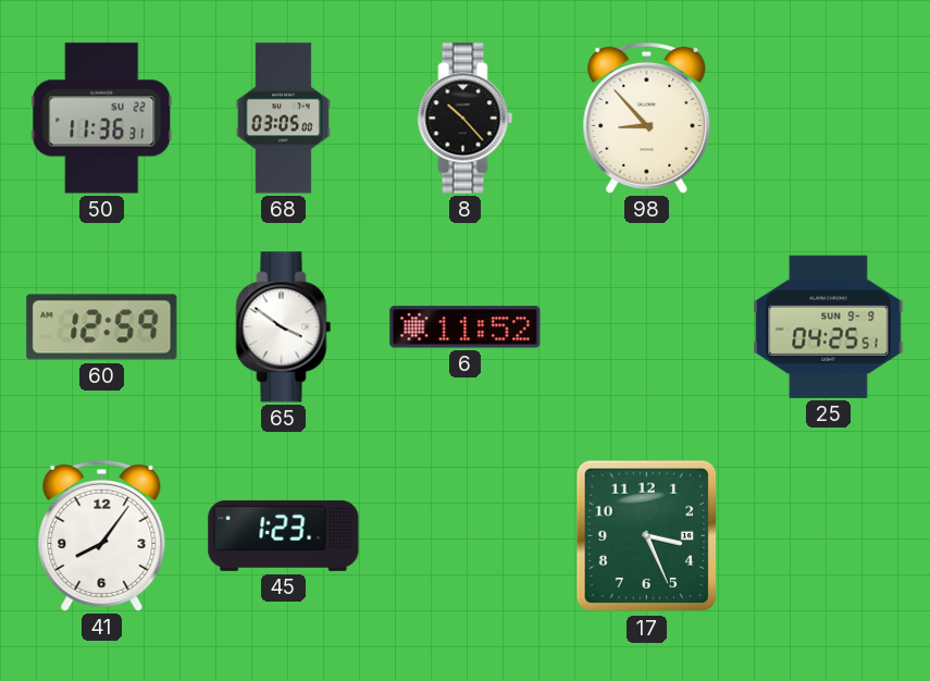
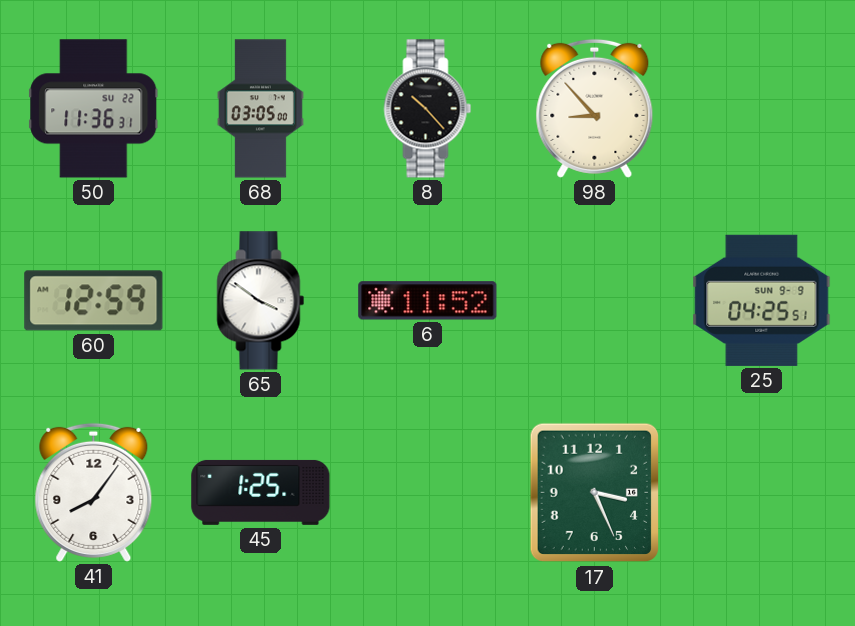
45: 1:23 -> 1:25 (261, 492)
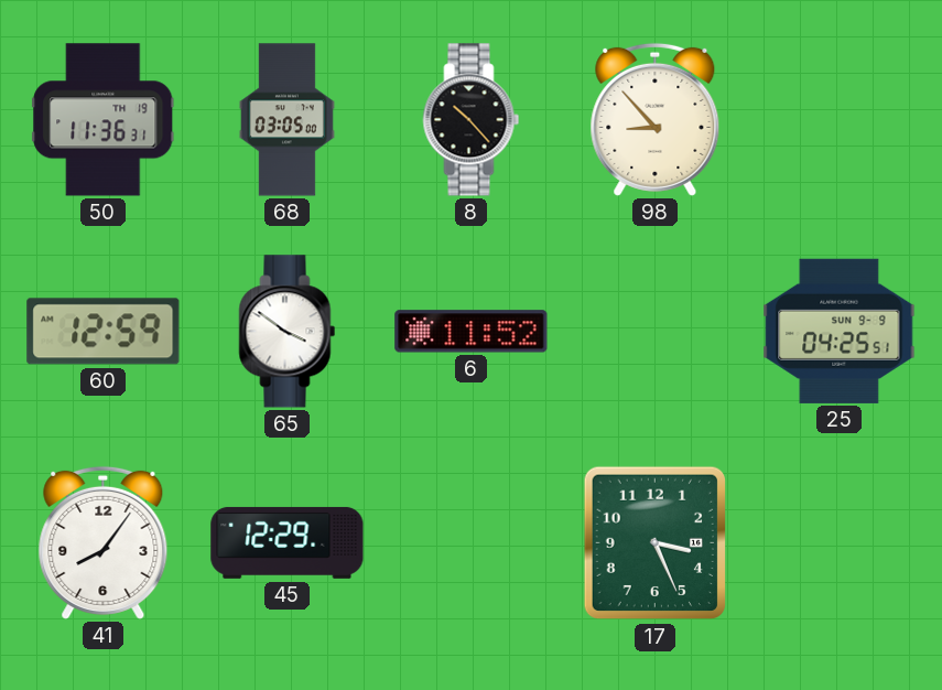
50 date: SU 22 -> TH 19 (104, 120)
45: 1:25 -> 12:29 (288, 542)
